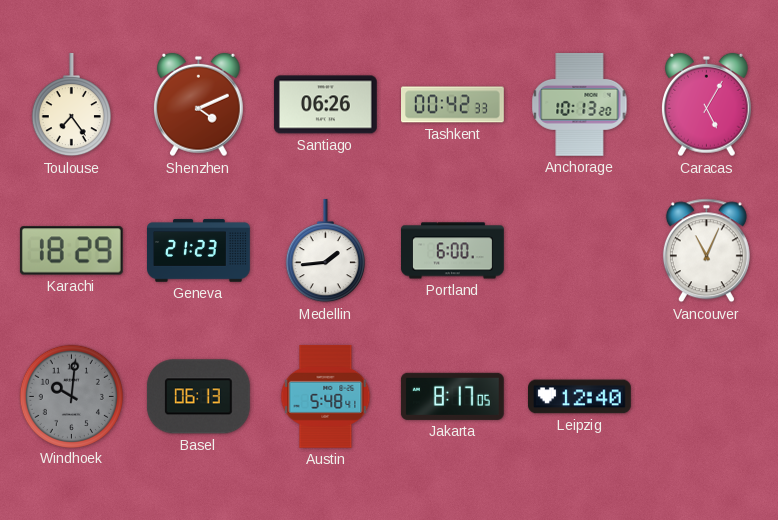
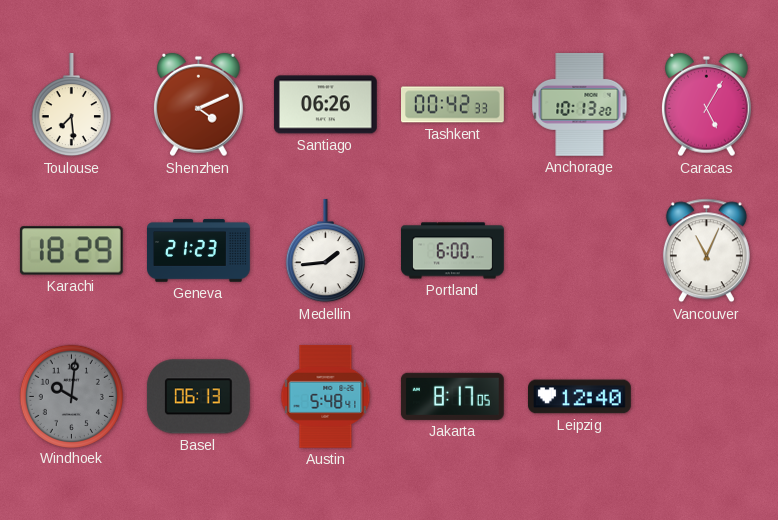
Toulouse: 7:24 -> 7:29 (71, 105)
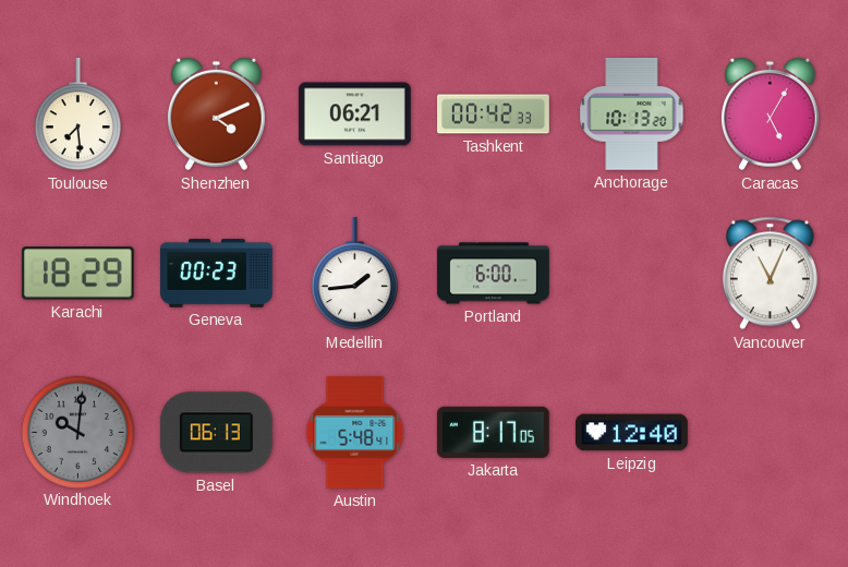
Santiago: 06:26 -> 06:21 (354, 114)
Geneva: 21:23 -> 00:23 (217, 274)
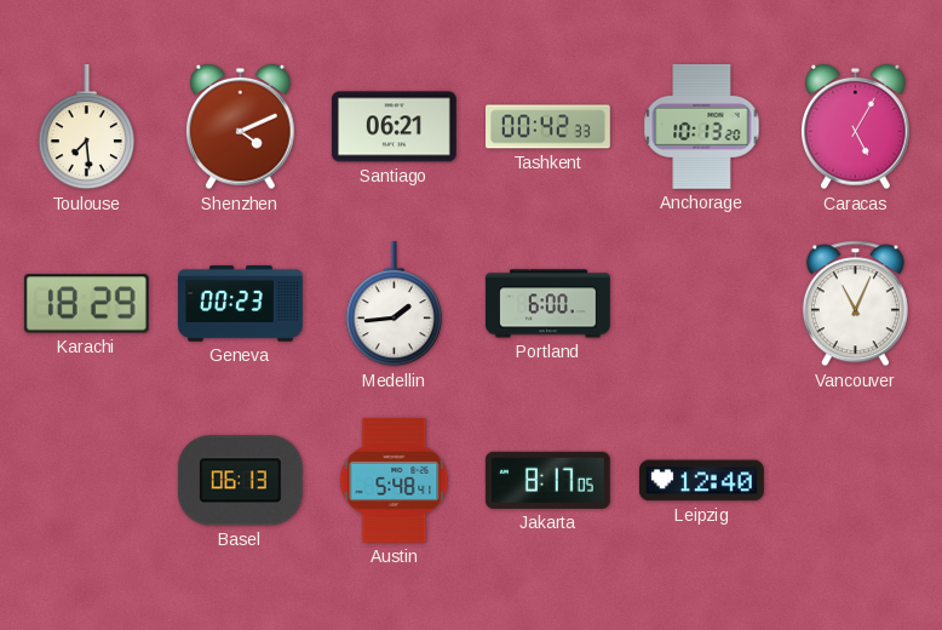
Windhoek: 10:01 -> none (77, 432)
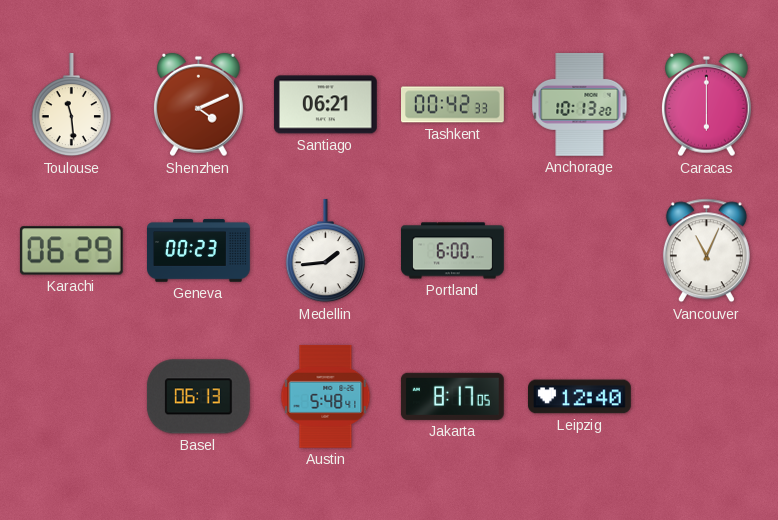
Toulouse: 7:29 -> 11:29 (71, 105)
Caracas: 5:05 -> 6:00 (707, 105)
Karachi: 18:29 -> 06:29 (71, 251)
